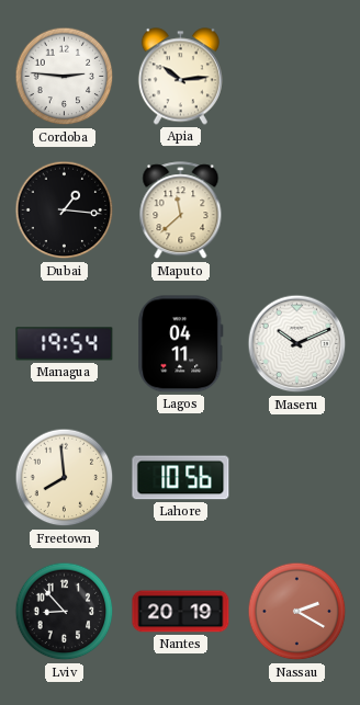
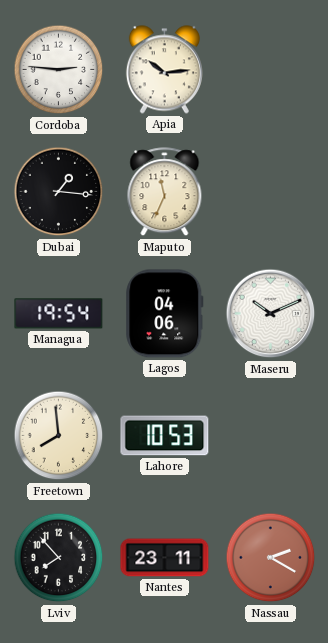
Maputo: 11:38 -> 11:34 (165, 192)
Lagos: 04:11 -> 04:06 (165, 314)
Lahore: 10:56 -> 10:53 (165, 436)
Lviv: 8:53 -> 7:53 (59, 558)
Nantes: 20:19 -> 23:11 (165, 558)
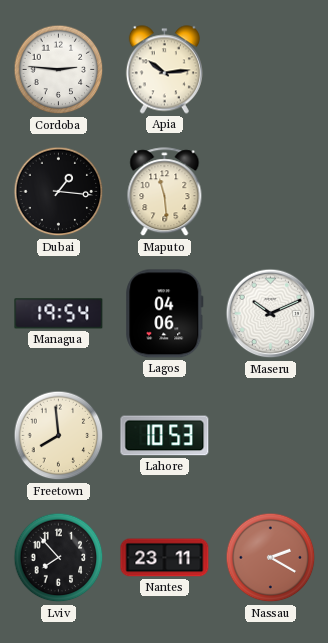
Maputo: 11:34 -> 11:29 (165, 192)
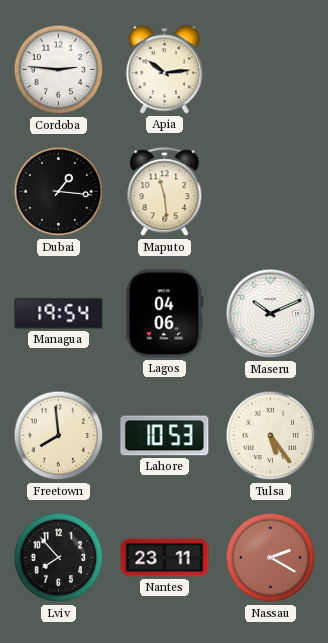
Tulsa: none -> 5:24 (271, 436)
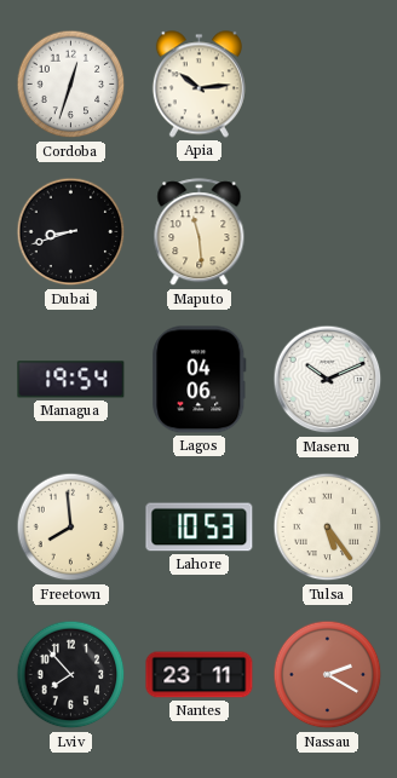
Cordoba: 2:46 -> 12:33 (71, 85)
Dubai: 1:16 -> 8:42 (71, 232)
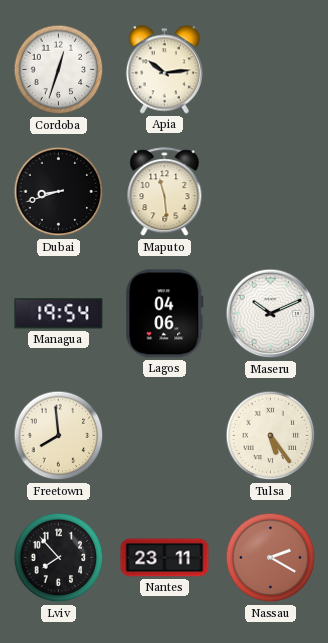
Lahore: 10:53 -> none (200, 528)
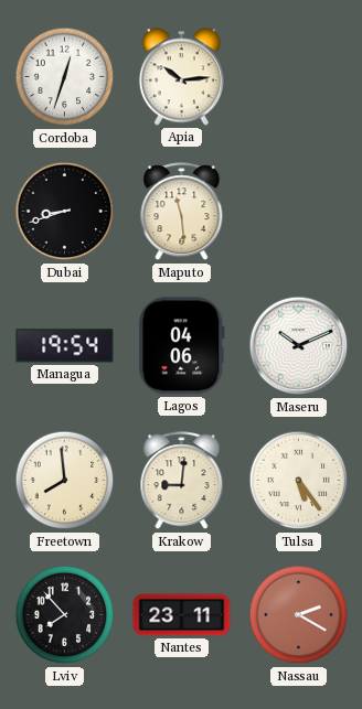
Krakow: none -> 9:01 (182, 481)
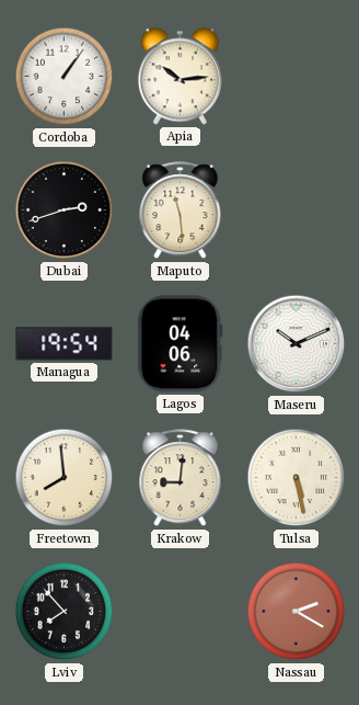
Cordoba: 12:33 -> 1:06 (65, 77)
Dubai: 8:42 -> 2:42 (65, 211)
Tulsa: 5:24 -> 5:28 (297, 478)
Nantes: 23:11 -> none (182, 615)
